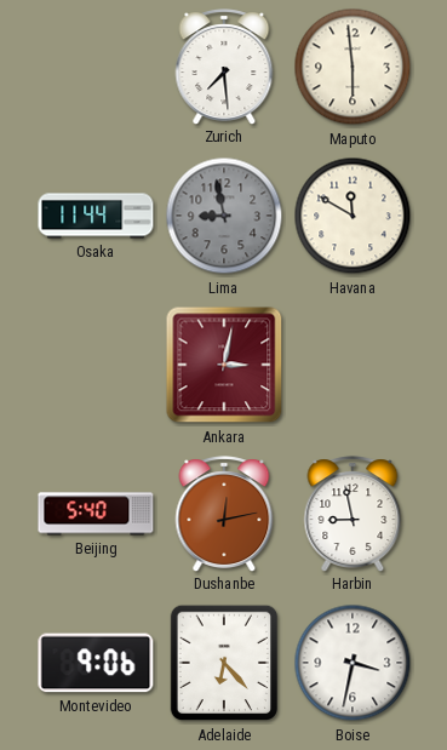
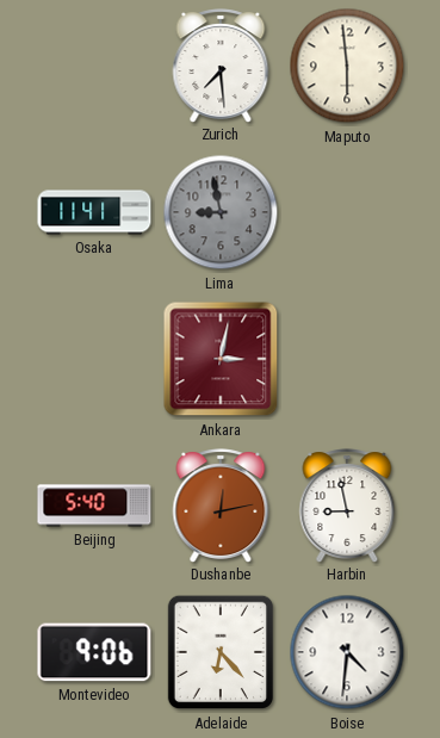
Osaka: 11:44 -> 11:41 (94, 212)
Havana: 11:50 -> none (353, 216)
Boise: 3:32 -> 4:31 (347, 652)
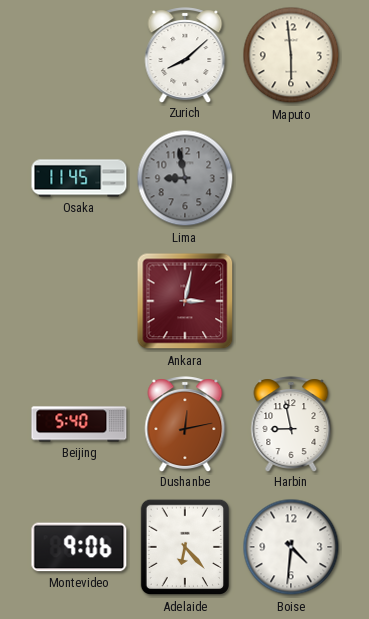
Zurich: 7:29 -> 8:08 (185, 55)
Osaka: 11:41 -> 11:45 (79, 178)
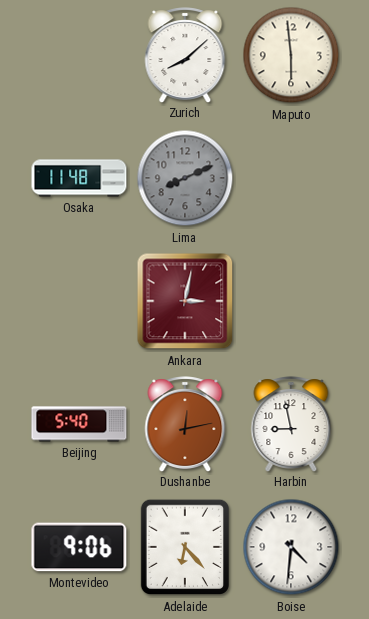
Osaka: 11:45 -> 11:48 (79, 178)
Lima: 8:58 -> 8:11 (185, 178)
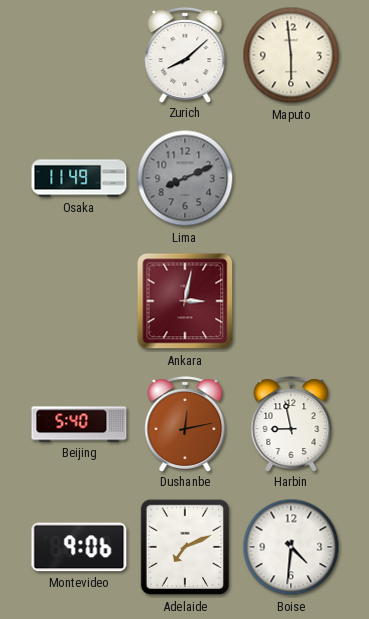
Osaka: 11:48 -> 11:49 (79, 178)
Adelaide: 6:23 -> 7:11 (184, 547)
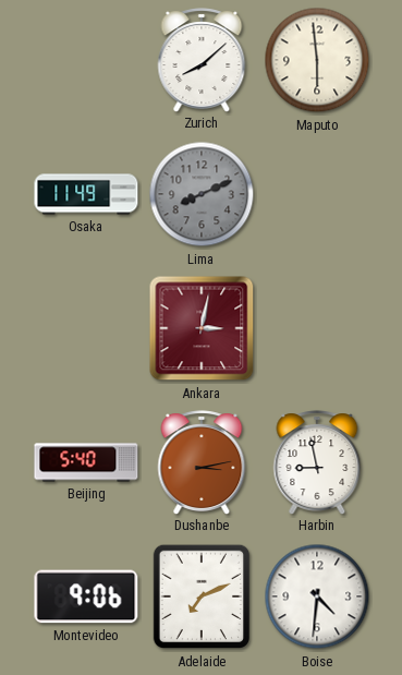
Dushanbe: 12:13 -> 3:13 (202, 462)
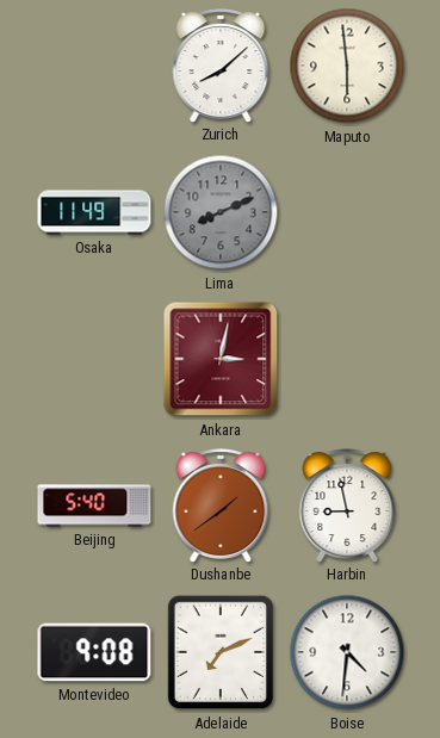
Dushanbe: 3:13 -> 1:39 (221, 506)
Montevideo: 9:06 -> 9:08 (94, 652)
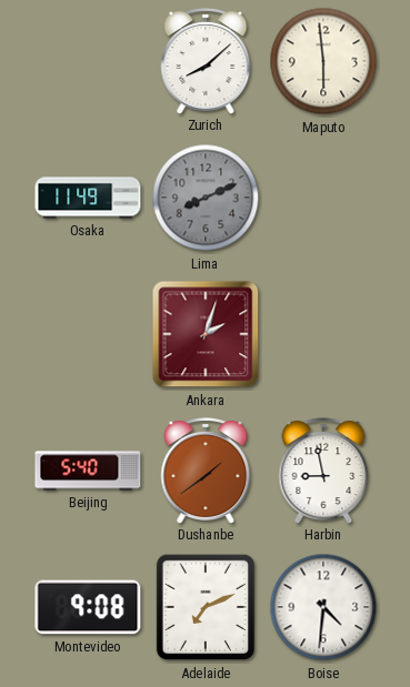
Ankara: 3:02 -> 2:03 (206, 334)
